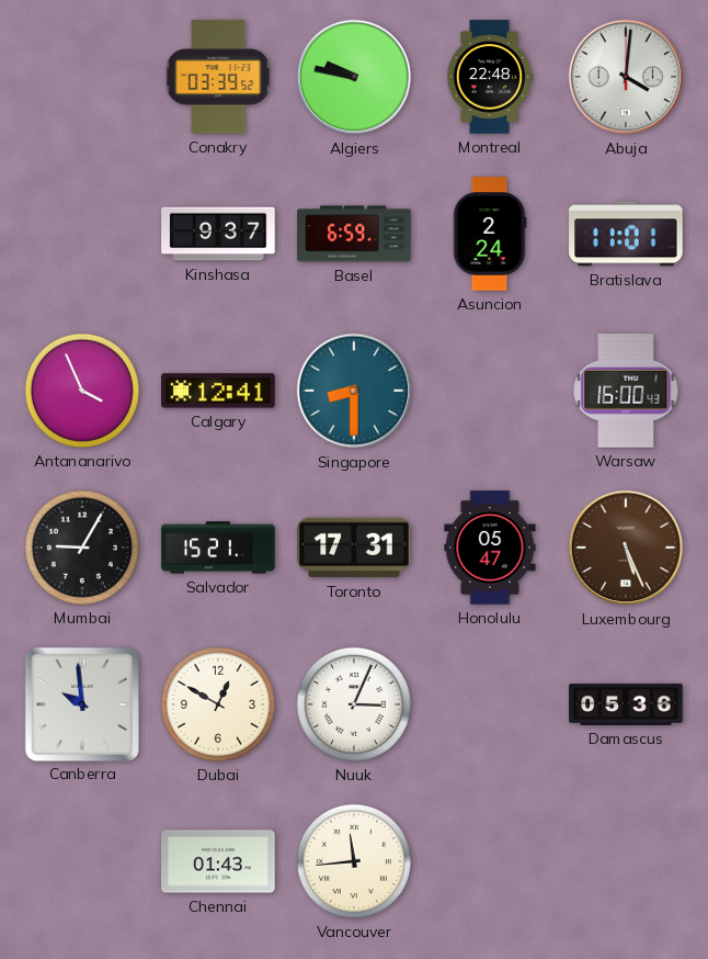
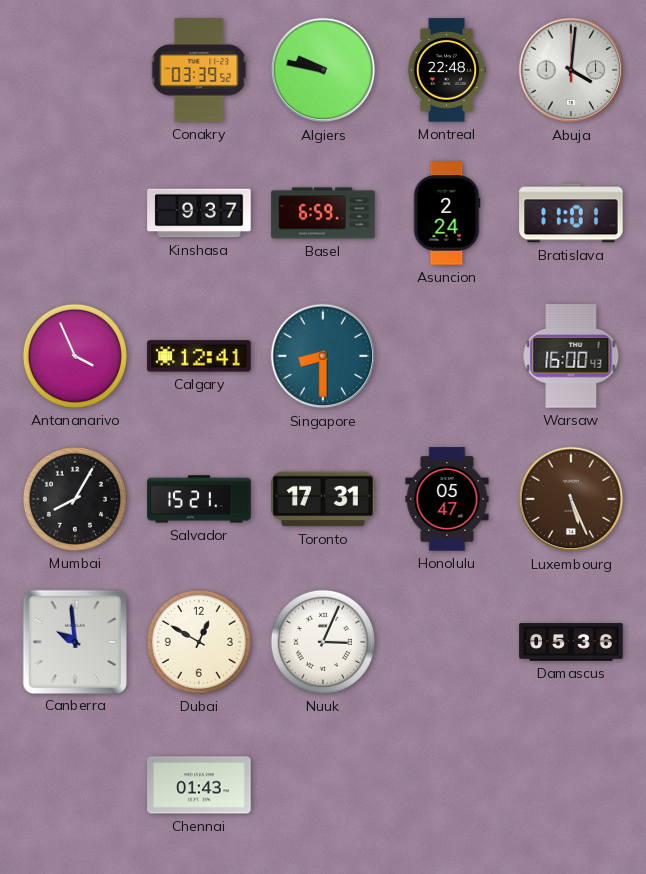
Mumbai: 9:05 -> 8:05 (75, 499)
Vancouver: 11:44 -> none (354, 861)
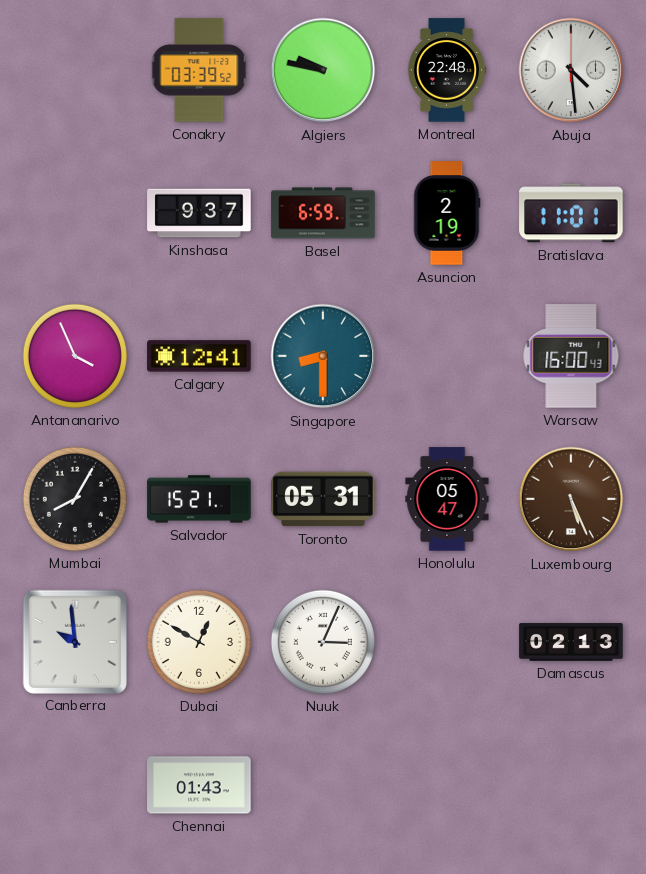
Abuja: 4:01 -> 4:29 (571, 70)
Asuncion: 2:24 -> 2:19 (447, 213)
Toronto: 17:31 -> 05:31 (323, 499)
Damascus: 05:36 -> 02:13 (571, 642)
